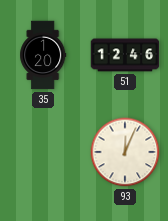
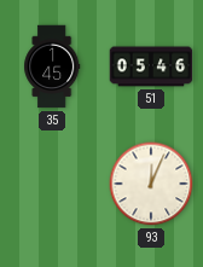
35: 1:20 -> 1:45 (52, 66)
51: 12:46 -> 05:46 (151, 66)
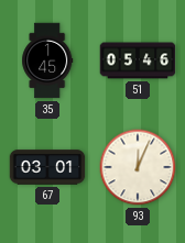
67: none -> 03:01 (47, 167)
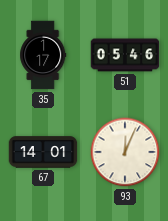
35: 1:45 -> 1:17 (43, 55)
67: 03:01 -> 14:01 (43, 152)
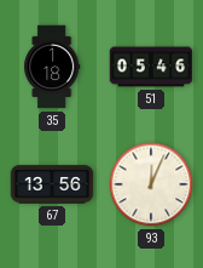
35: 1:17 -> 1:18 (52, 67)
67: 14:01 -> 13:56 (52, 184)
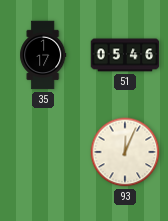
35: 1:18 -> 1:17 (43, 55)
67: 13:56 -> none (52, 184)
